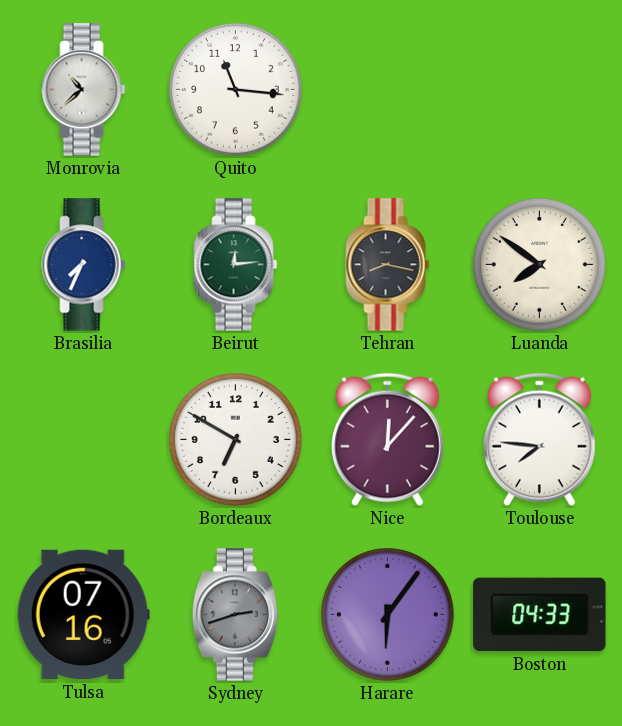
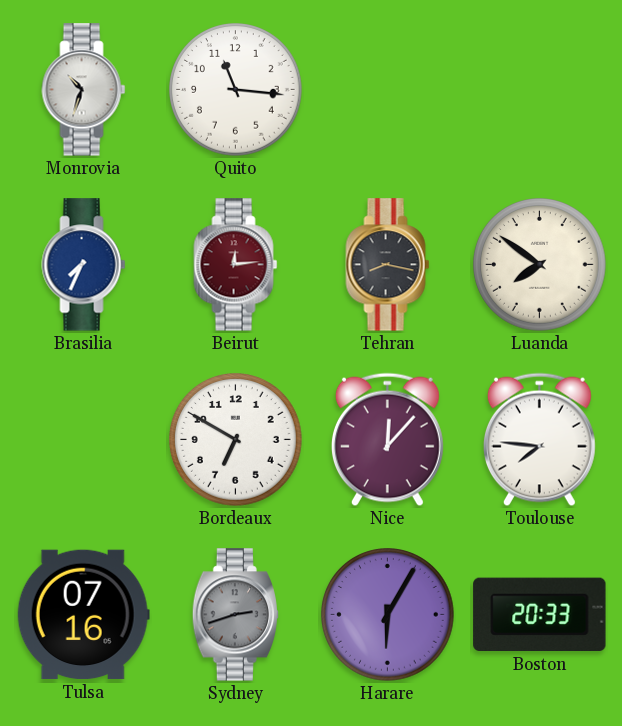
Monrovia: 10:38 -> 10:33 (84, 90)
Beirut dial: green -> burgundy (236, 265)
Harare: 6:06 -> 6:05 (388, 615)
Boston: 04:33 -> 20:33 (540, 615)
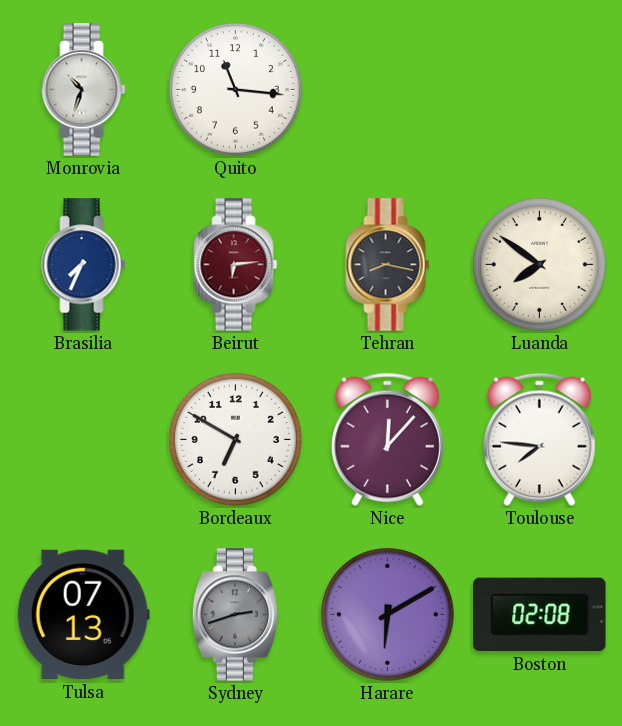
Beirut: 12:14 -> 6:14 (236, 265)
Tulsa: 07:16 -> 07:13 (83, 615)
Harare: 6:05 -> 6:10 (388, 615)
Boston: 20:33 -> 02:08 (540, 615)
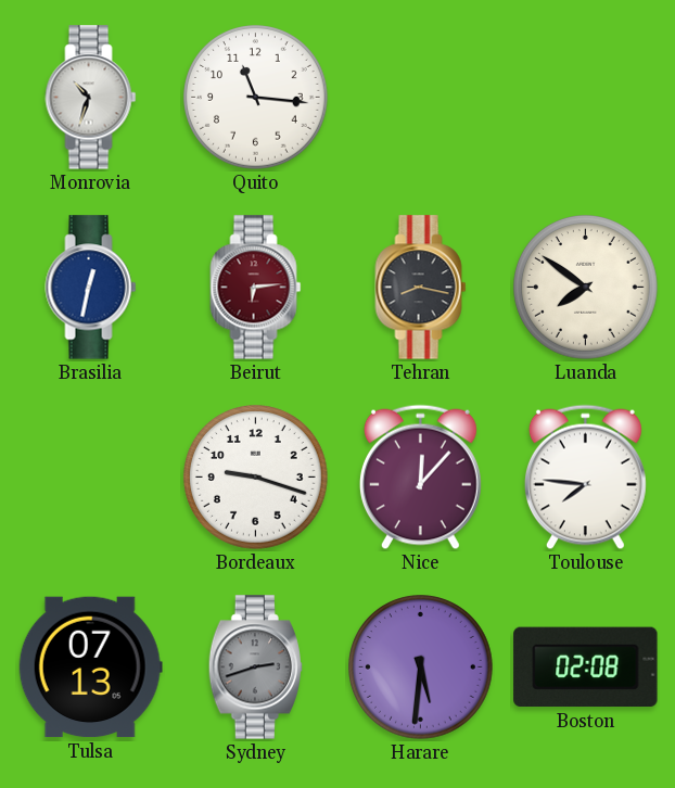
Brasilia: 7:34 -> 12:32 (91, 288)
Bordeaux: 6:50 -> 9:18 (256, 478)
Harare: 6:10 -> 5:31 (421, 668)
